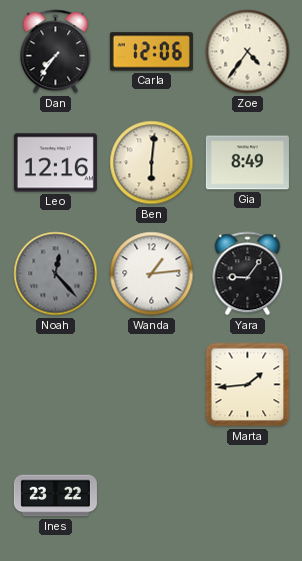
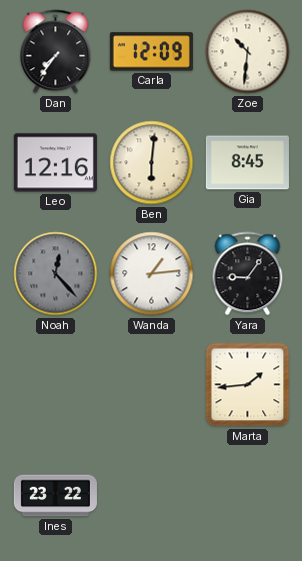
Carla: 12:06 -> 12:09 (151, 52)
Zoe: 4:36 -> 10:31 (248, 52)
Gia: 8:49 -> 8:45 (247, 163)
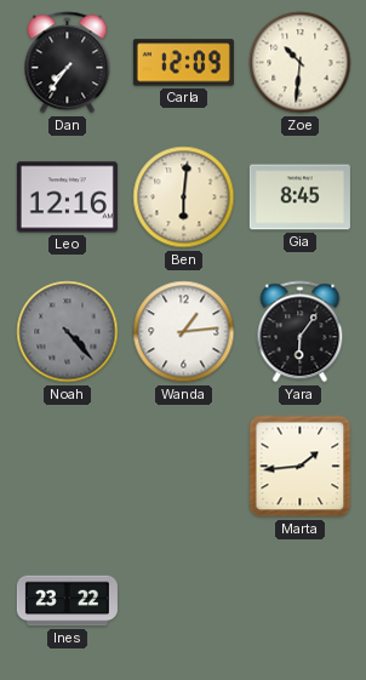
Noah: 12:23 -> 4:23 (68, 332)
Yara: 9:06 -> 6:06 (301, 332)
